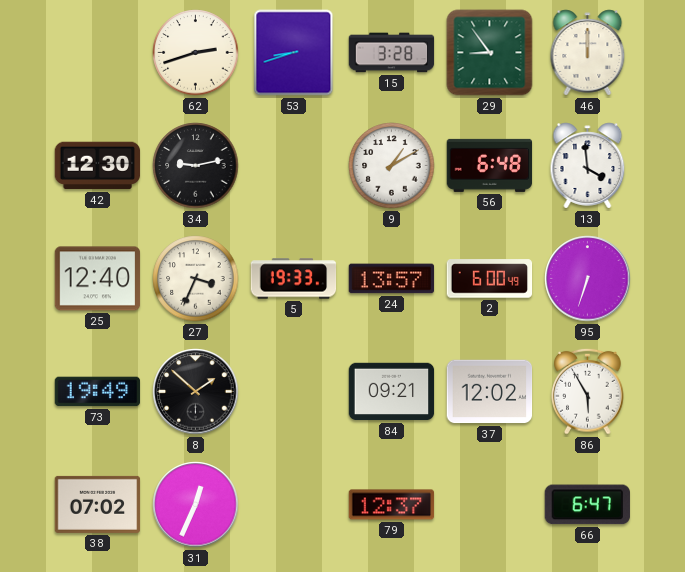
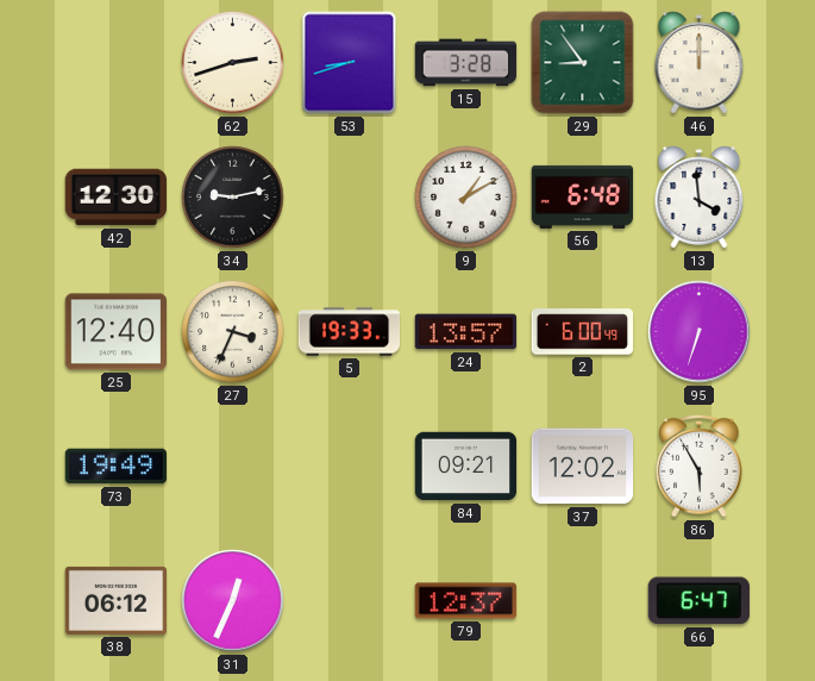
8: 1:52 -> none (196, 392)
38: 07:02 -> 06:12 (117, 600)
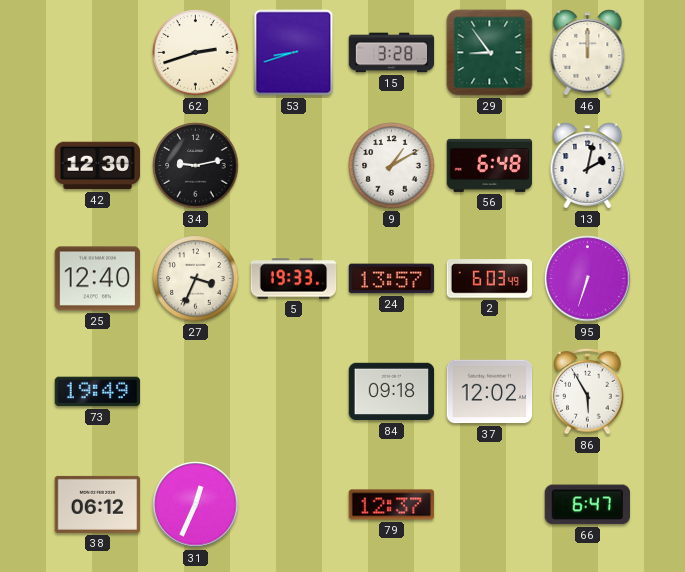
13: 3:59 -> 2:02 (588, 166)
2: 6:00 -> 6:03 (490, 279)
84: 09:21 -> 09:18 (392, 392)
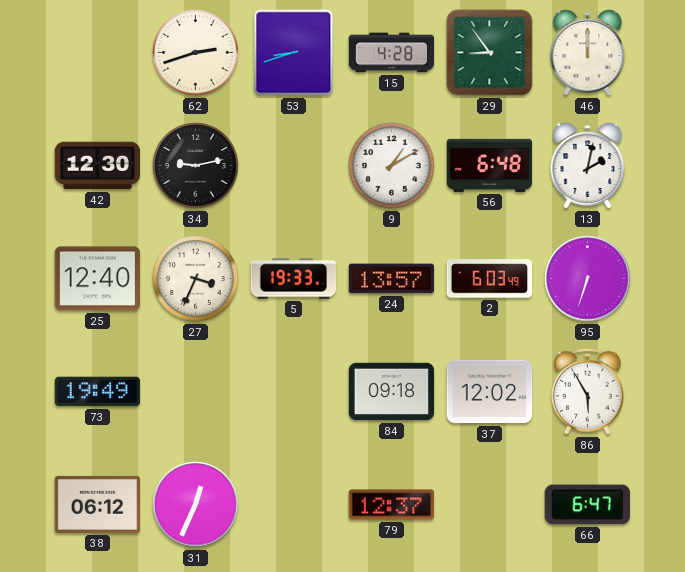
15: 3:28 -> 4:28 (392, 53)
